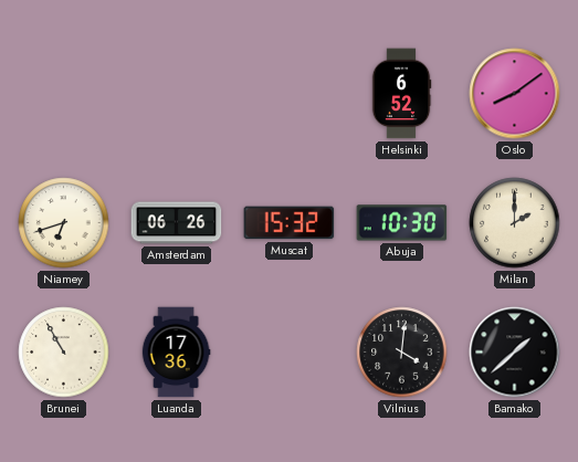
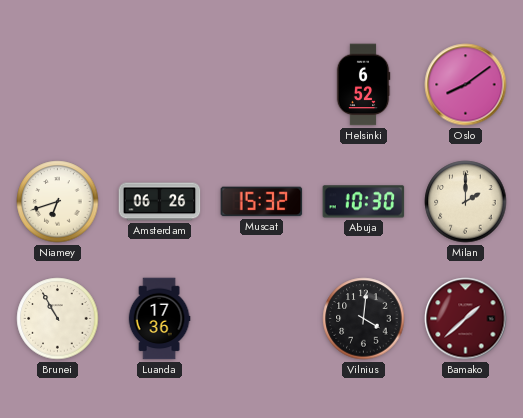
Bamako dial: black -> burgundy (466, 319)
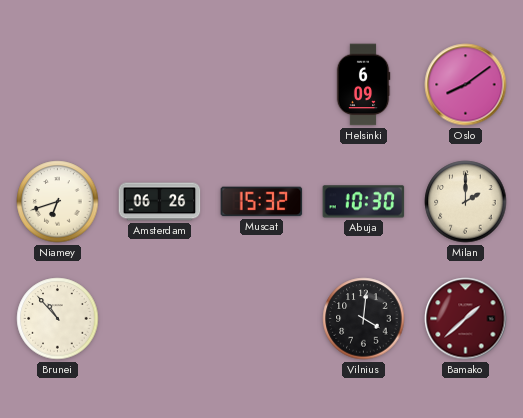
Helsinki: 6:52 -> 6:09 (363, 85)
Brunei: 10:55 -> 10:53 (58, 319)
Luanda: 17:36 -> none (159, 319)
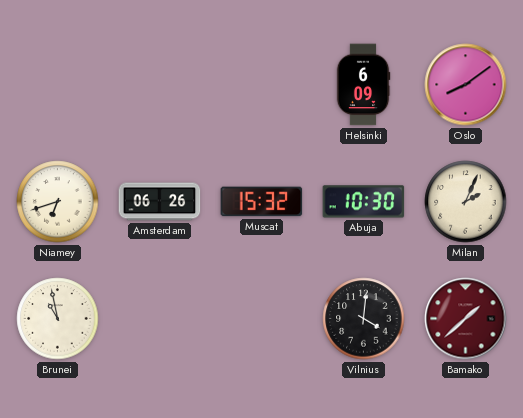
Milan: 2:00 -> 2:04 (466, 202)
Brunei: 10:53 -> 10:58 (58, 319)
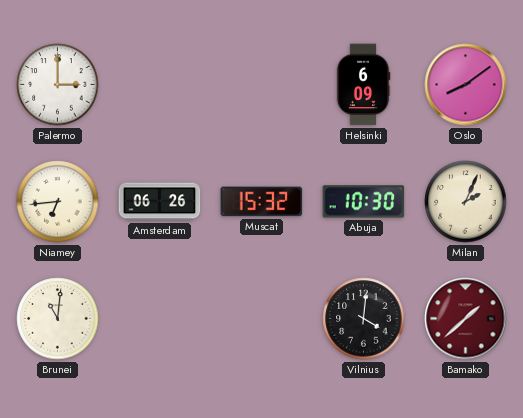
Palermo: none -> 3:00 (58, 85)
Niamey: 6:42 -> 6:44 (58, 202)
Brunei: 10:58 -> 11:01 (58, 319)
